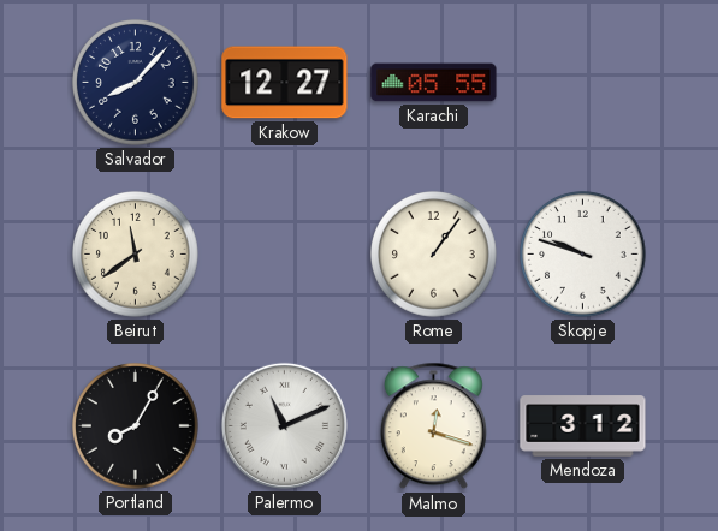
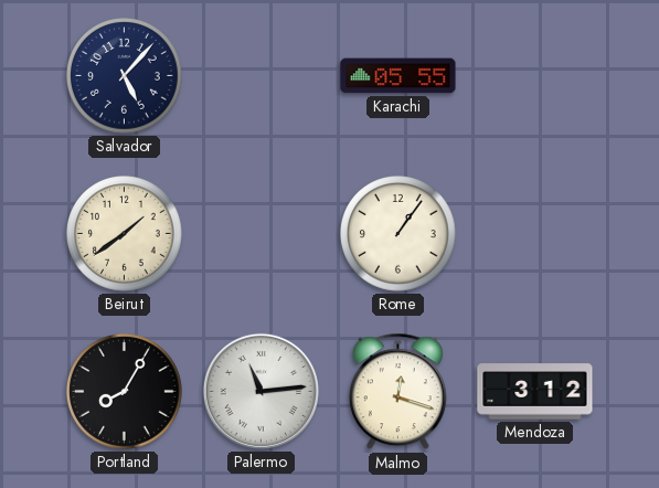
Salvador: 8:07 -> 5:07 (125, 76)
Krakow: 12:27 -> none (285, 83)
Beirut: 11:39 -> 1:39 (125, 234)
Skopje: 9:48 -> none (583, 255)
Palermo: 11:11 -> 11:14 (261, 391)
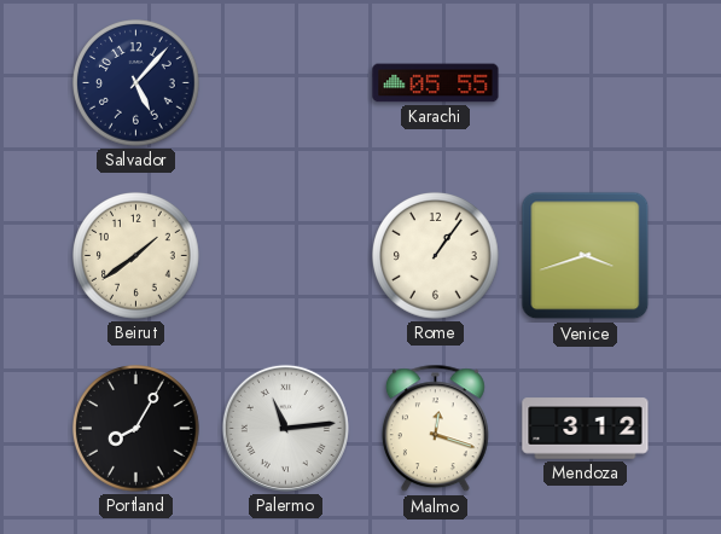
Venice: none -> 3:42 (586, 256)
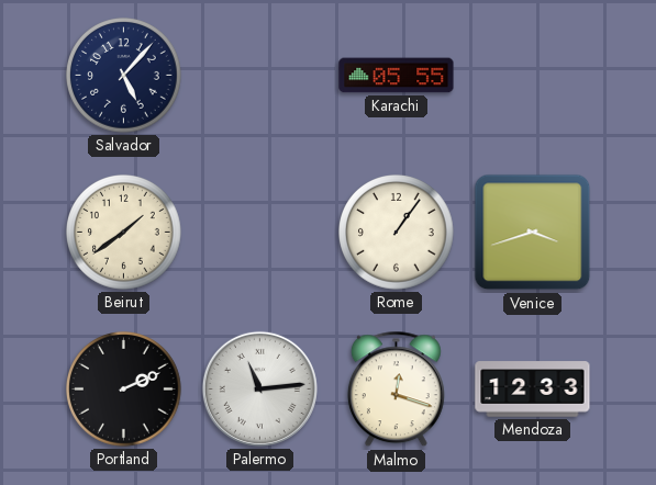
Portland: 8:05 -> 2:11 (124, 390)
Mendoza: 3:12 -> 12:33 (533, 390)
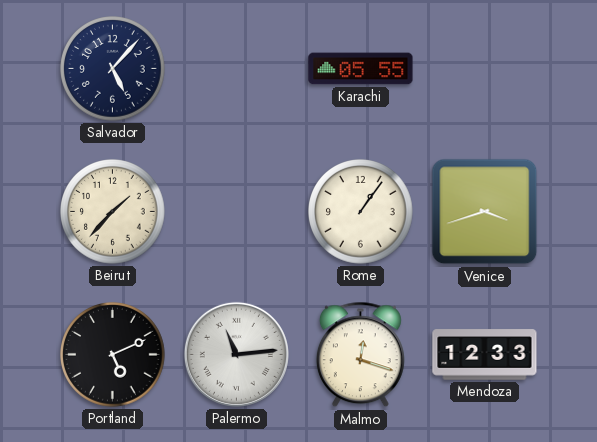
Beirut: 1:39 -> 1:37 (113, 212)
Portland: 2:11 -> 5:11 (113, 355)
